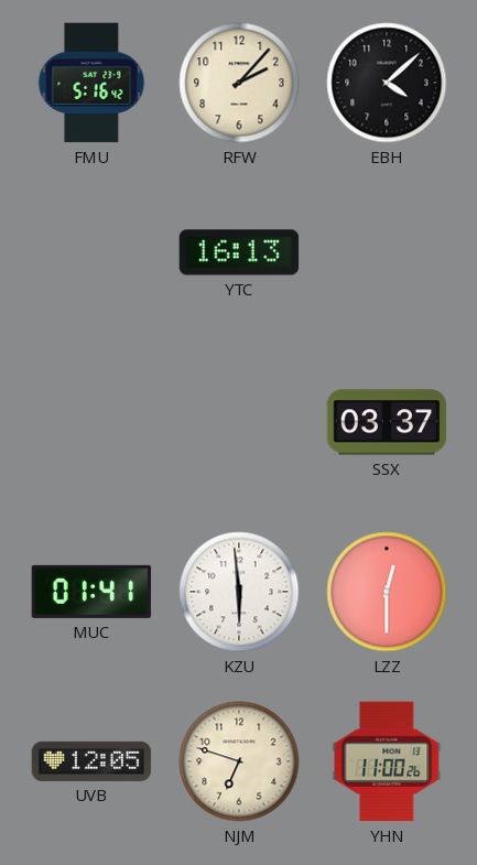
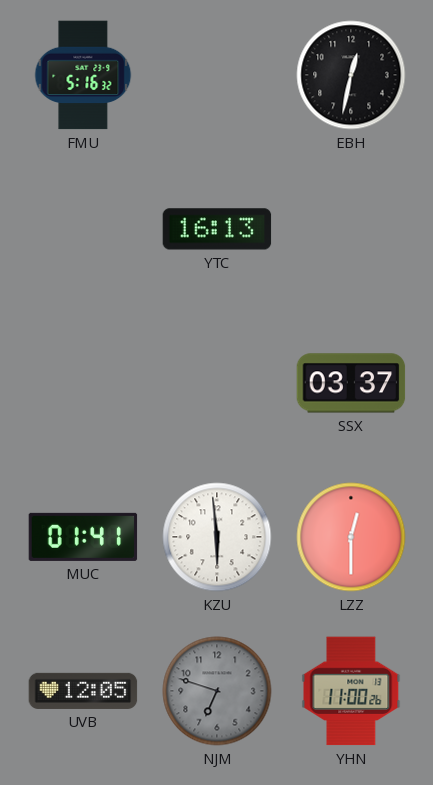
FMU: 5:16:42 -> 5:16:32 (83, 75)
RFW: 2:07 -> none (239, 83)
EBH: 4:08 -> 12:32 (351, 75)
NJM dial: cream -> grey (217, 691)
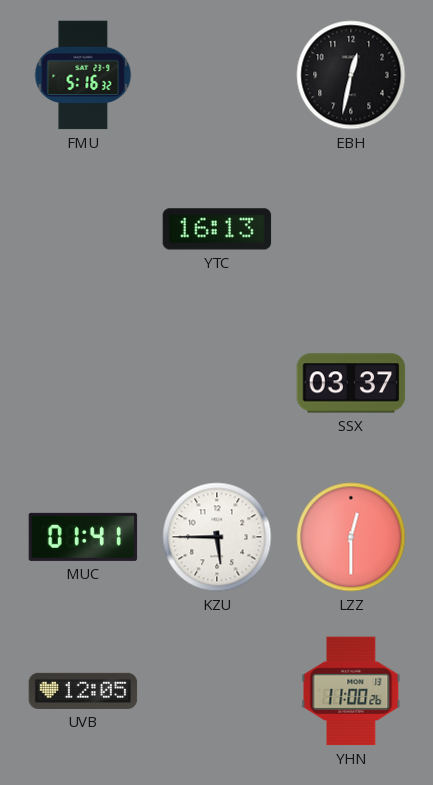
KZU: 5:59 -> 5:45 (217, 537)
NJM: 6:48 -> none (217, 691)
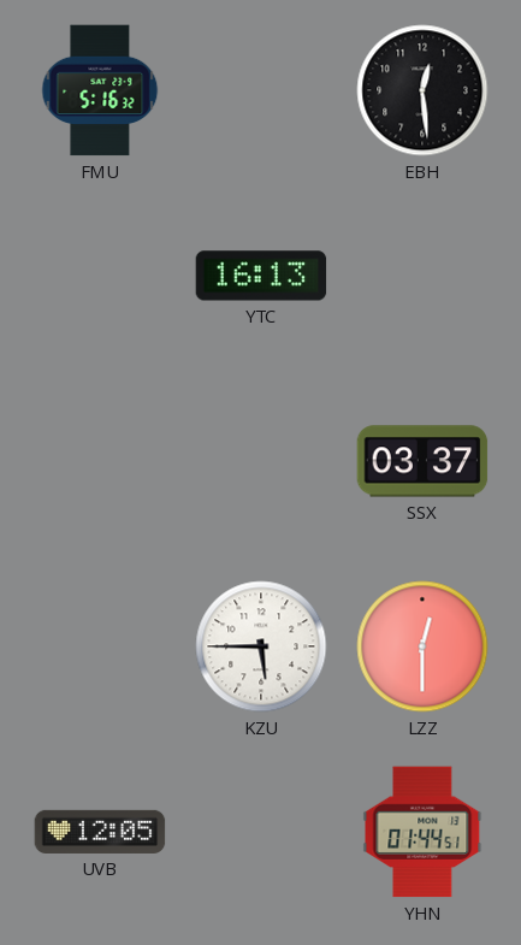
EBH: 12:32 -> 12:29 (422, 90)
MUC: 01:41 -> none (83, 537)
YHN: 11:00 -> 01:44 (422, 832)
